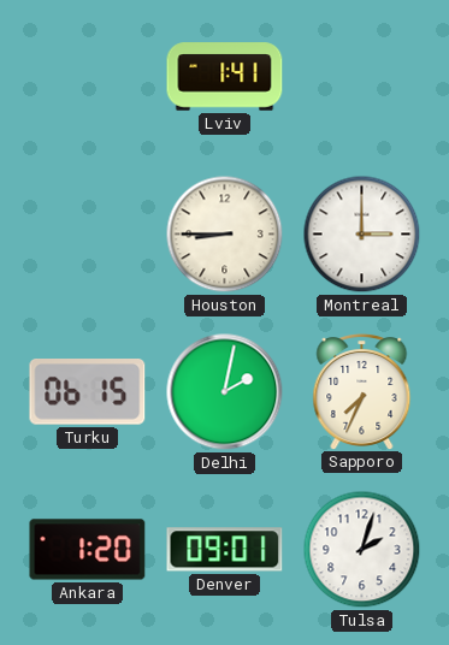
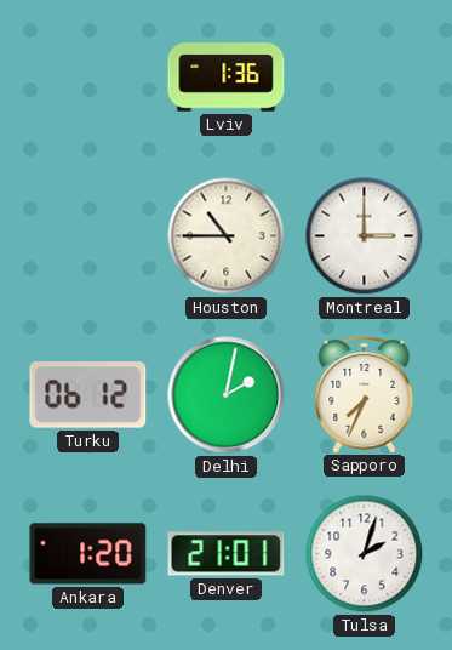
Lviv: 1:41 -> 1:36 (227, 78)
Houston: 8:45 -> 10:45 (227, 236)
Turku: 06:15 -> 06:12 (88, 395)
Denver: 09:01 -> 21:01 (227, 554)
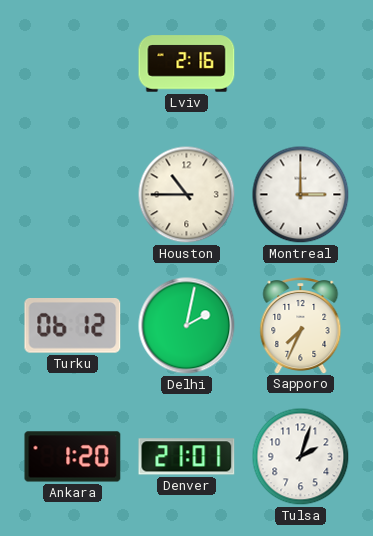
Lviv: 1:36 -> 2:16 (187, 64)
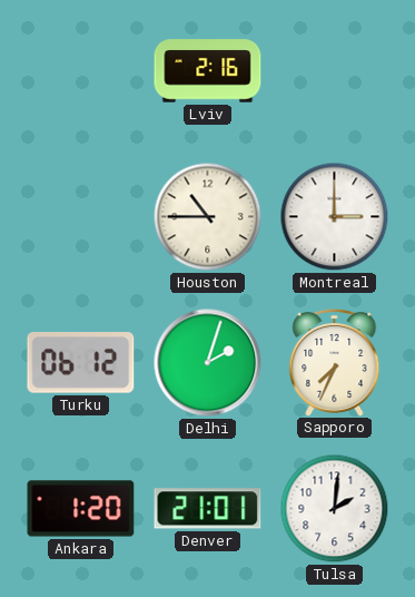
Delhi: 2:02 -> 2:03 (208, 363)
Tulsa: 2:03 -> 2:01 (335, 509)
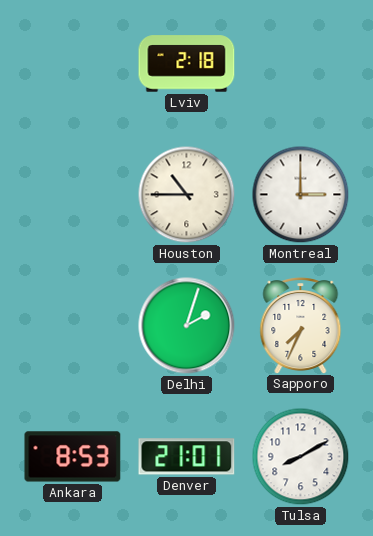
Lviv: 2:16 -> 2:18 (187, 64)
Turku: 06:12 -> none (81, 363)
Ankara: 1:20 -> 8:53 (73, 457)
Tulsa: 2:01 -> 8:10 (301, 457)
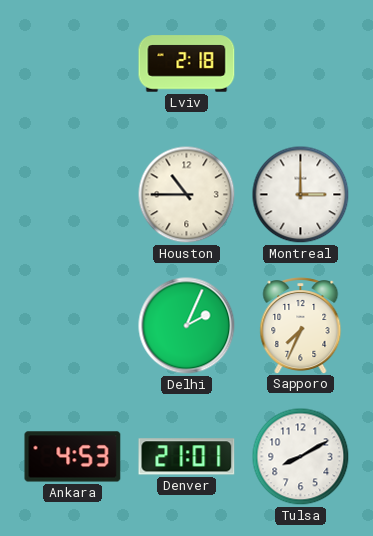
Delhi: 2:03 -> 2:04 (187, 326)
Ankara: 8:53 -> 4:53 (73, 457)
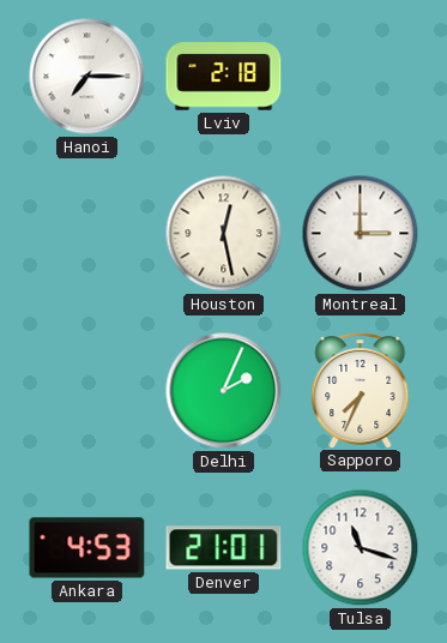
Hanoi: none -> 7:15 (87, 77)
Houston: 10:45 -> 12:28 (224, 234)
Tulsa: 8:10 -> 11:18 (361, 548)
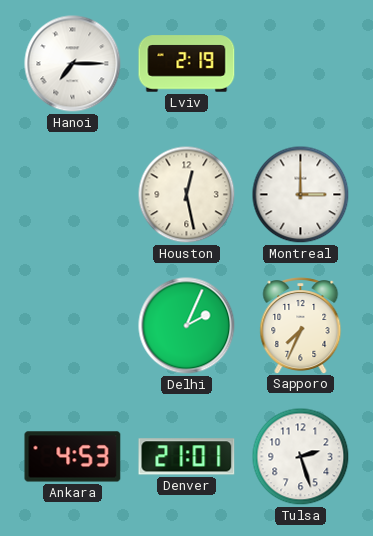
Lviv: 2:18 -> 2:19 (187, 64)
Tulsa: 11:18 -> 2:27 (301, 457)
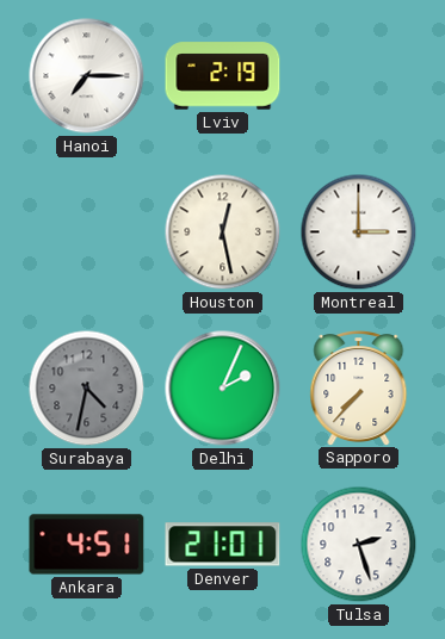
Surabaya: none -> 4:32 (87, 389)
Sapporo: 7:34 -> 7:37 (359, 389)
Ankara: 4:53 -> 4:51 (87, 545)
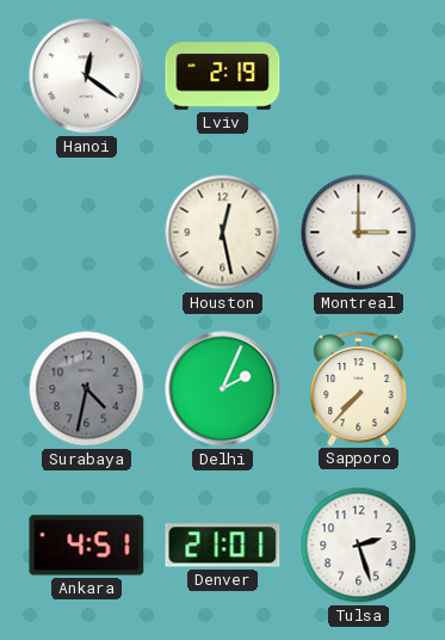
Hanoi: 7:15 -> 12:21 (87, 76)
